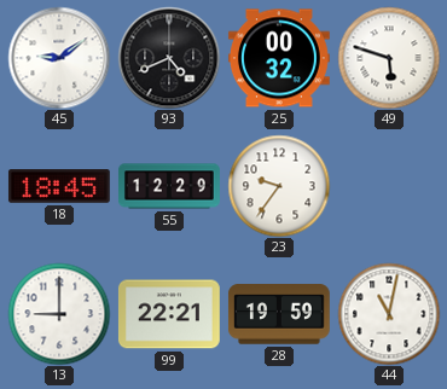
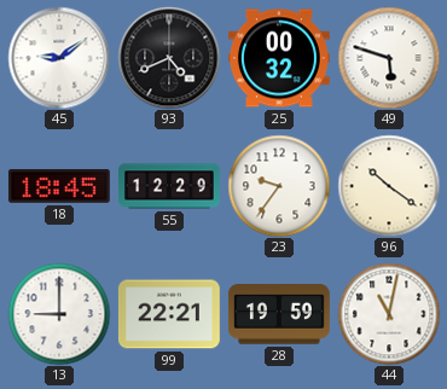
96: none -> 10:21 (389, 186)
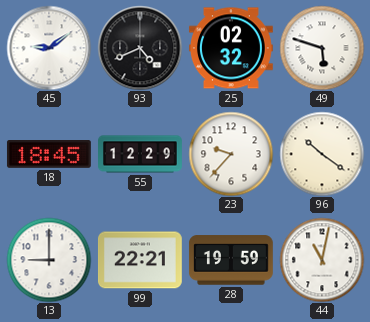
25: 00:32 -> 02:32 (231, 48)
23: 9:36 -> 9:37 (231, 154)
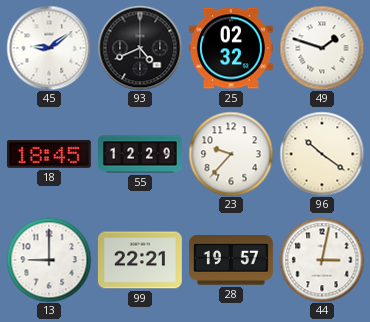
49: 5:48 -> 1:48 (322, 48)
28: 19:59 -> 19:57 (231, 260)
44: 11:02 -> 3:02 (322, 260)
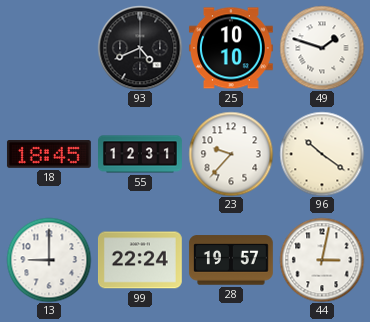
45: 9:09 -> none (49, 48)
25: 02:32 -> 10:10 (231, 48)
55: 12:29 -> 12:31 (141, 154)
99: 22:21 -> 22:24 (140, 260)
